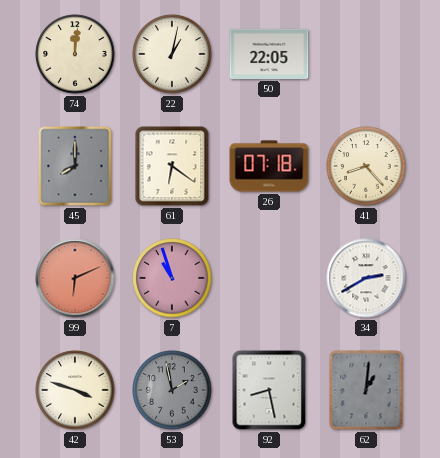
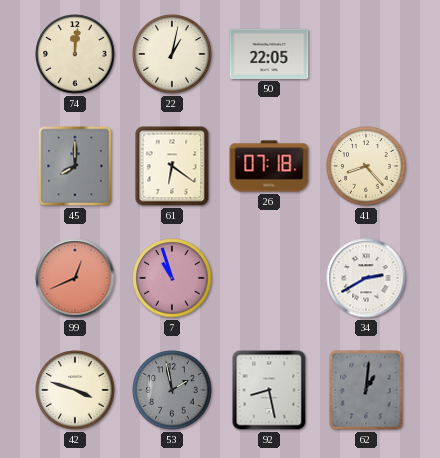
99: 6:11 -> 12:41 (75, 278)
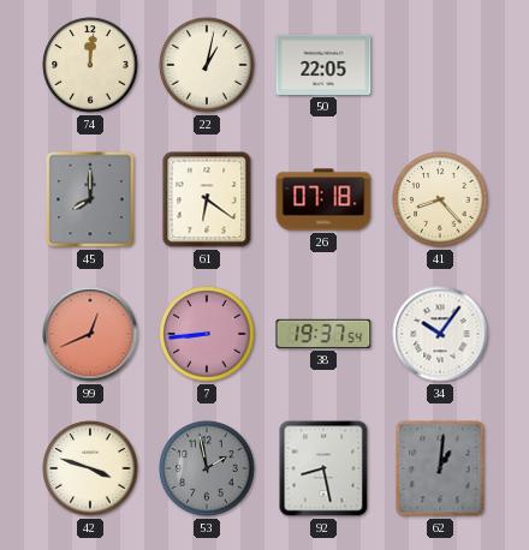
7: 10:57 -> 8:44 (207, 334)
38: none -> 19:37 (323, 334)
34: 2:40 -> 10:06 (440, 334)
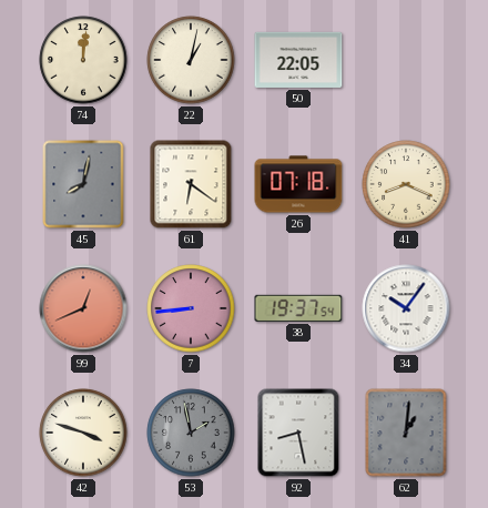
45: 8:00 -> 8:02 (83, 184)
41: 8:23 -> 8:19 (406, 184)
